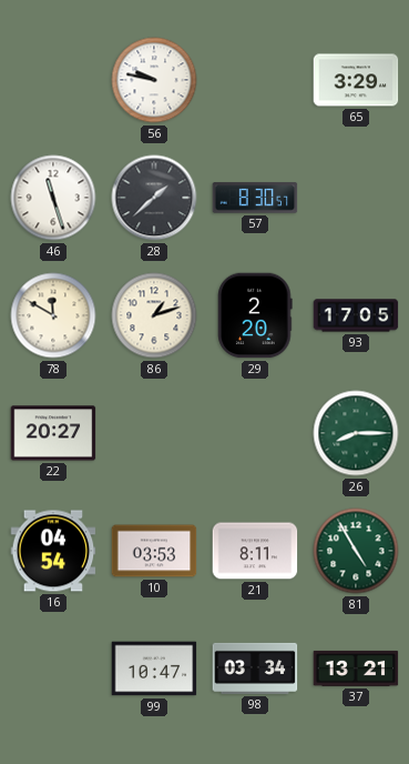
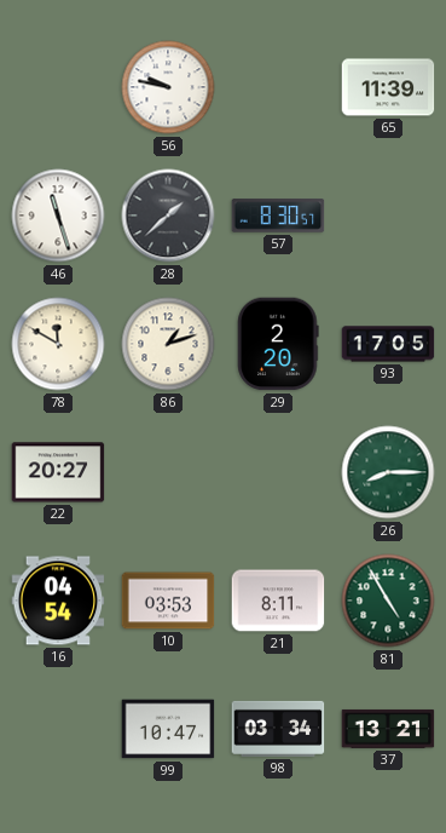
65: 3:29 -> 11:39 (388, 87)
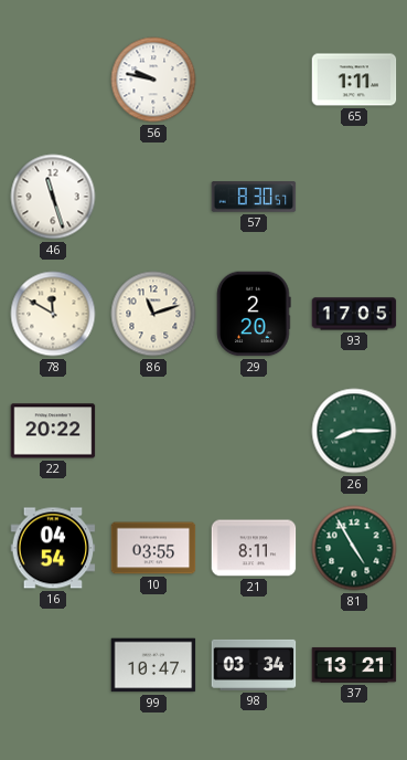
65: 11:39 -> 1:11 (354, 80)
28: 1:38 -> none (168, 216)
86: 1:12 -> 11:12 (153, 314)
22: 20:27 -> 20:22 (53, 431)
10: 03:53 -> 03:55 (153, 548)
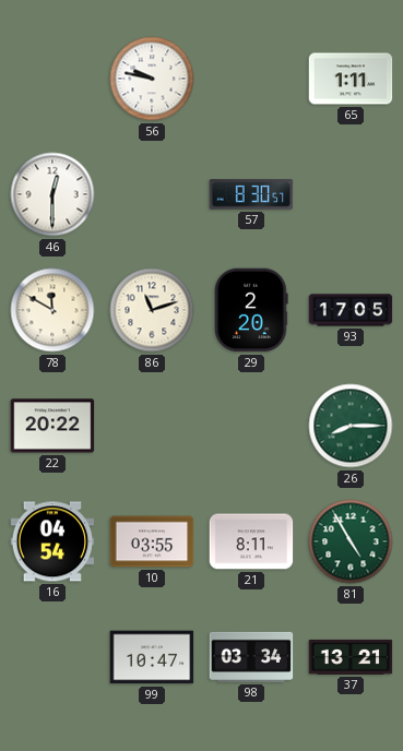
46: 11:27 -> 12:30 (52, 194)
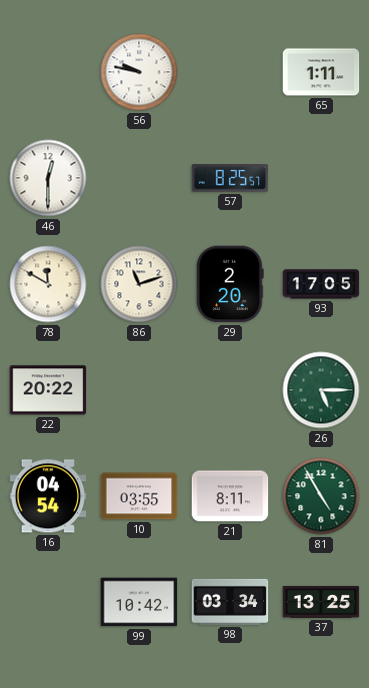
57: 8:30 -> 8:25 (230, 178)
26: 8:15 -> 5:15 (321, 390)
99: 10:47 -> 10:42 (139, 602)
37: 13:21 -> 13:25 (321, 602)
